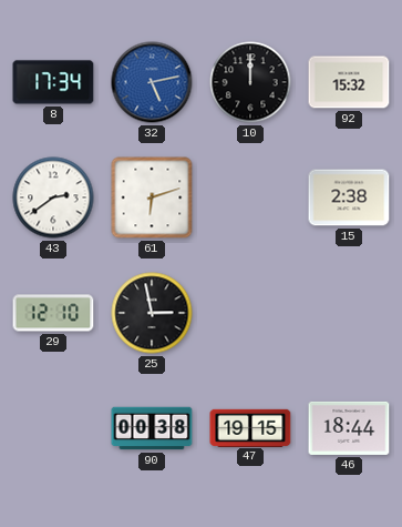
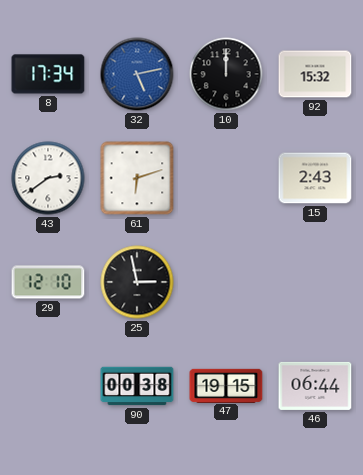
15: 2:38 -> 2:43 (315, 178)
46: 18:44 -> 06:44 (315, 386)
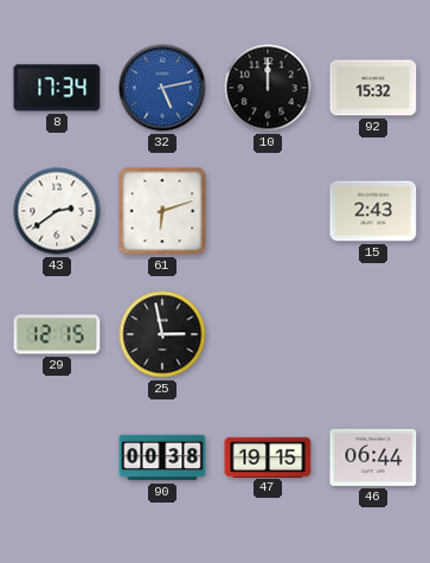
29: 12:10 -> 12:15 (57, 334)
